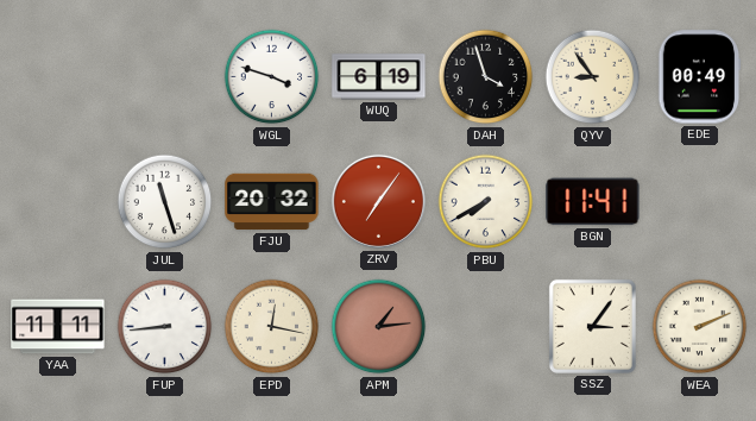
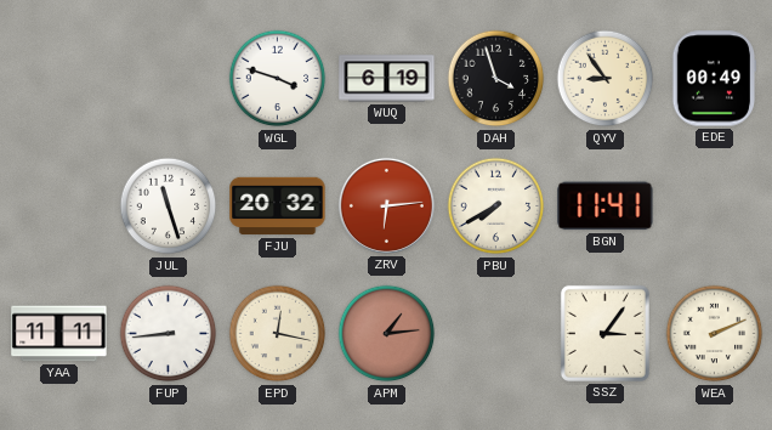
ZRV: 7:06 -> 6:14 (386, 205)
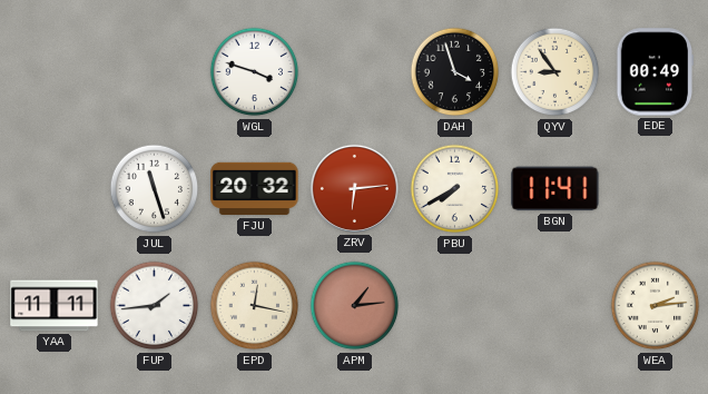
WUQ: 6:19 -> none (387, 79)
FUP: 8:44 -> 1:44 (155, 306)
SSZ: 3:06 -> none (604, 333)
WEA: 2:11 -> 2:14 (656, 306)
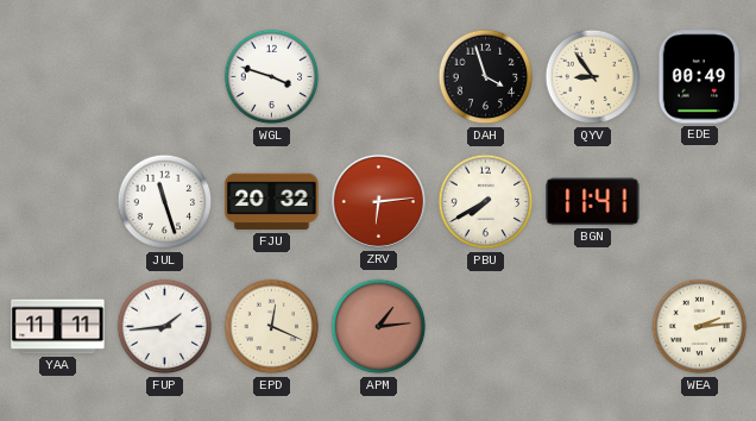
EPD: 12:17 -> 12:19 (272, 327)
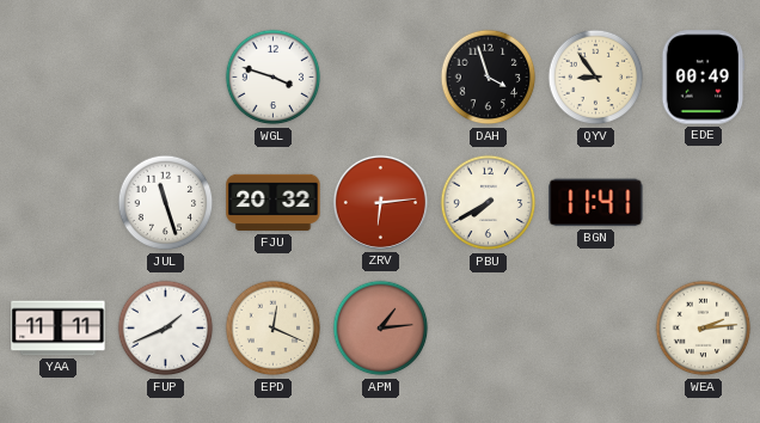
FUP: 1:44 -> 1:41 (166, 329)
